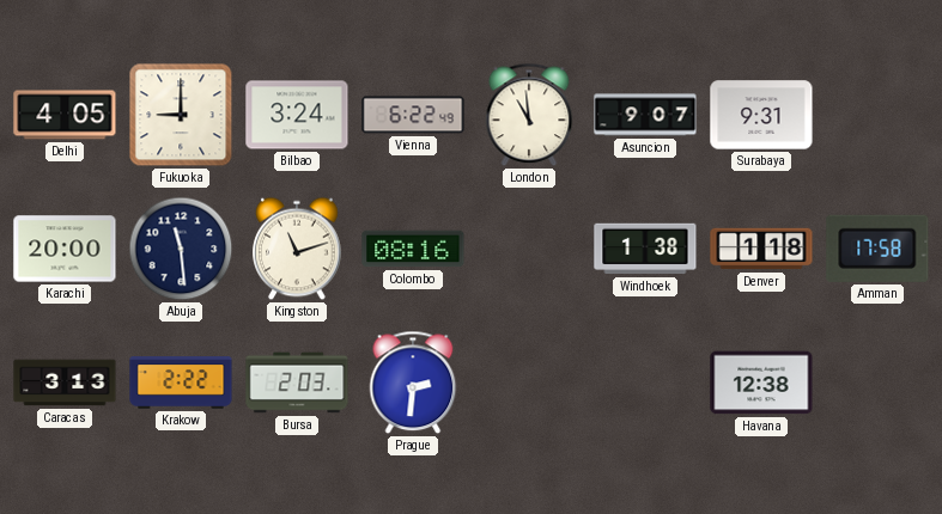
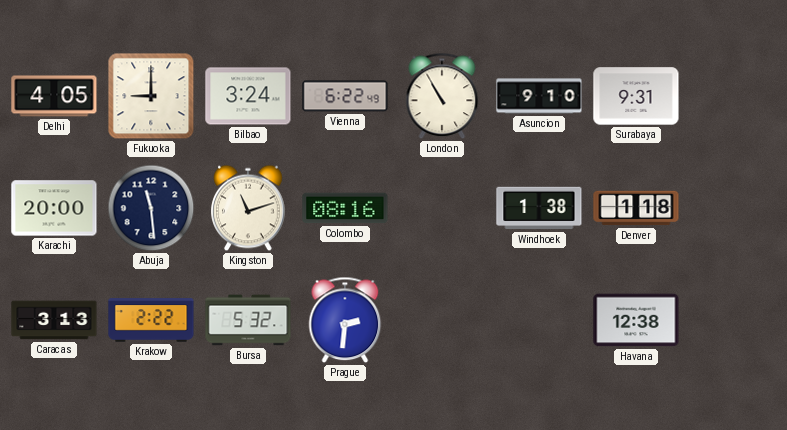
London: 10:59 -> 10:55 (442, 96)
Asuncion: 9:07 -> 9:10 (539, 96)
Amman: 17:58 -> none (877, 249)
Bursa: 2:03 -> 5:32 (248, 320)
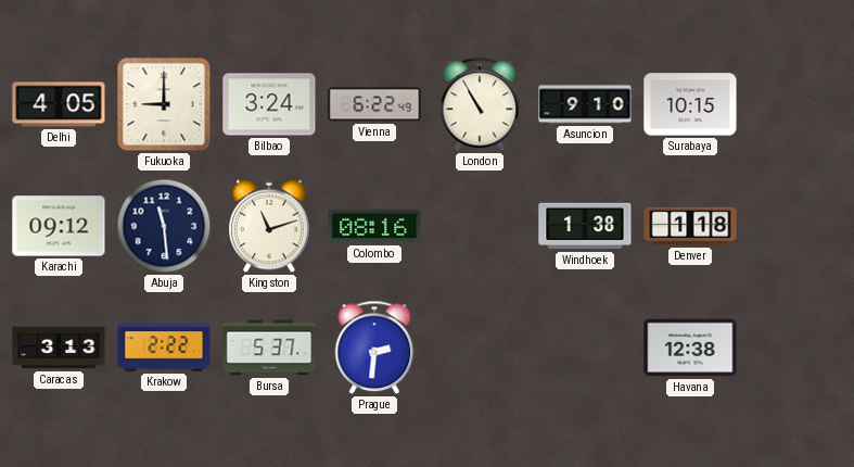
Surabaya: 9:31 -> 10:15 (690, 104)
Karachi: 20:00 -> 09:12 (59, 226)
Bursa: 5:32 -> 5:37 (269, 348)
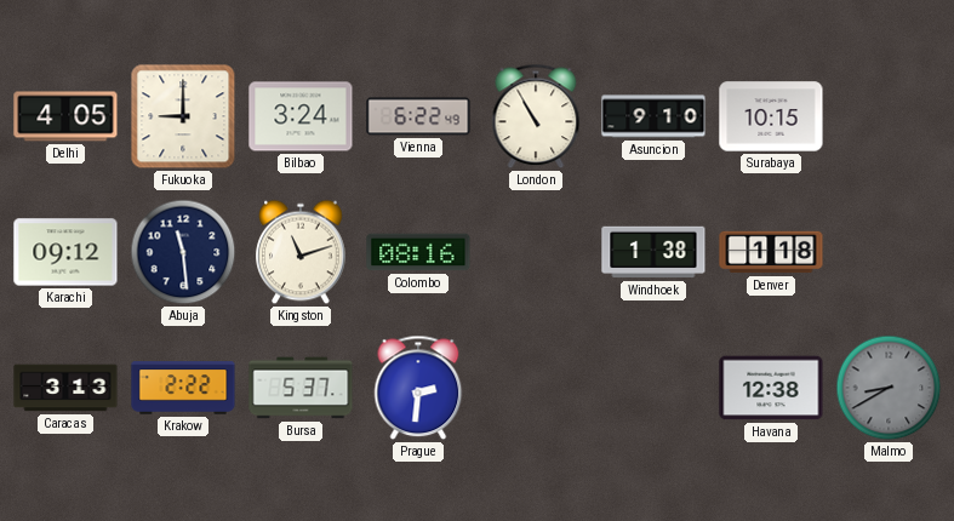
Malmo: none -> 8:40 (889, 388)
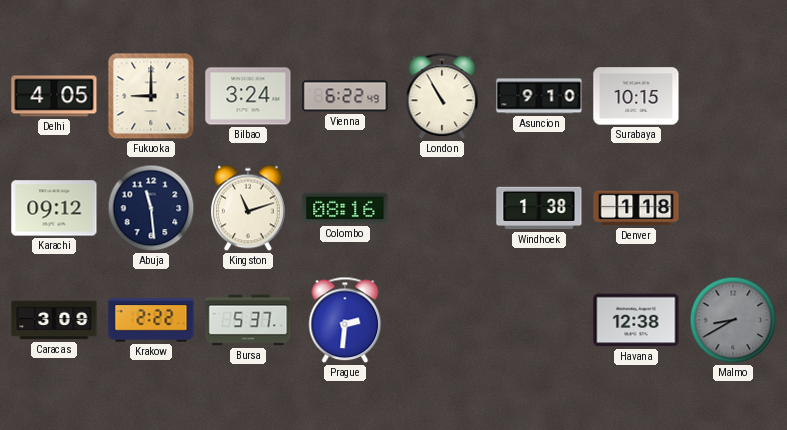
Caracas: 3:13 -> 3:09 (54, 320)
